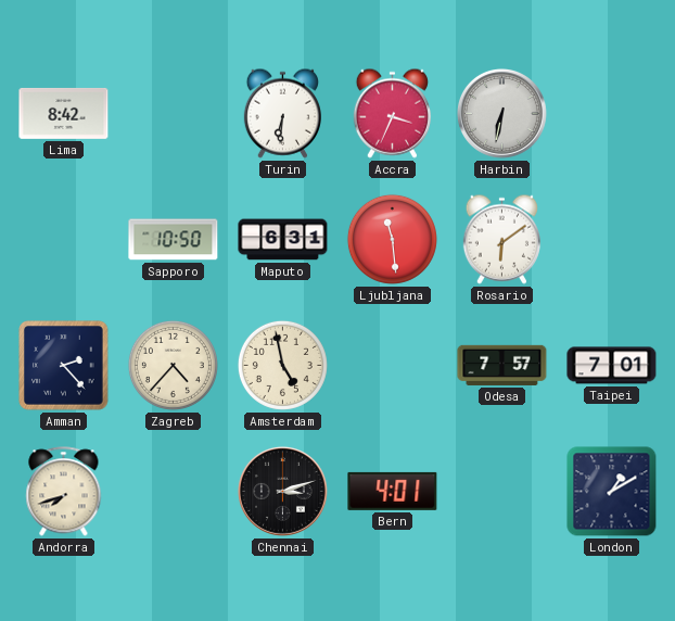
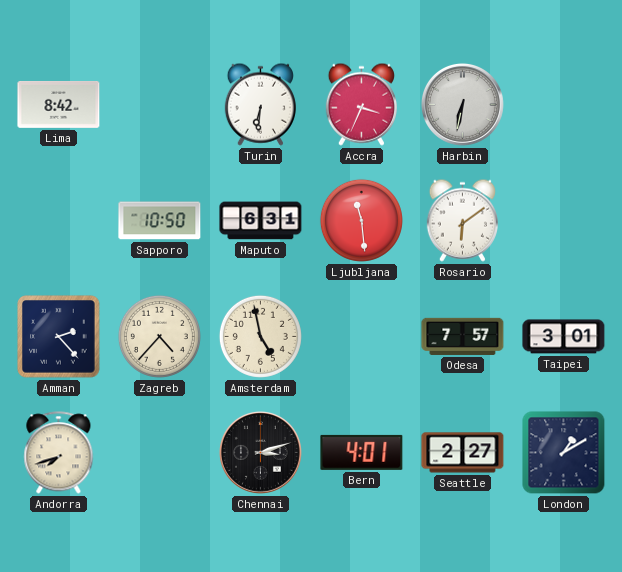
Taipei: 7:01 -> 3:01 (564, 337)
Seattle: none -> 2:27 (463, 453)
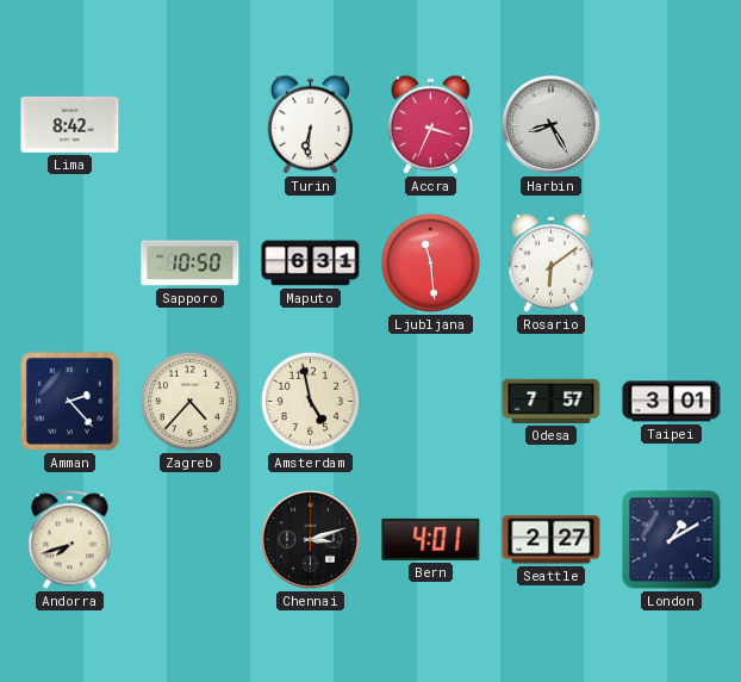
Harbin: 6:32 -> 8:25 (550, 124)
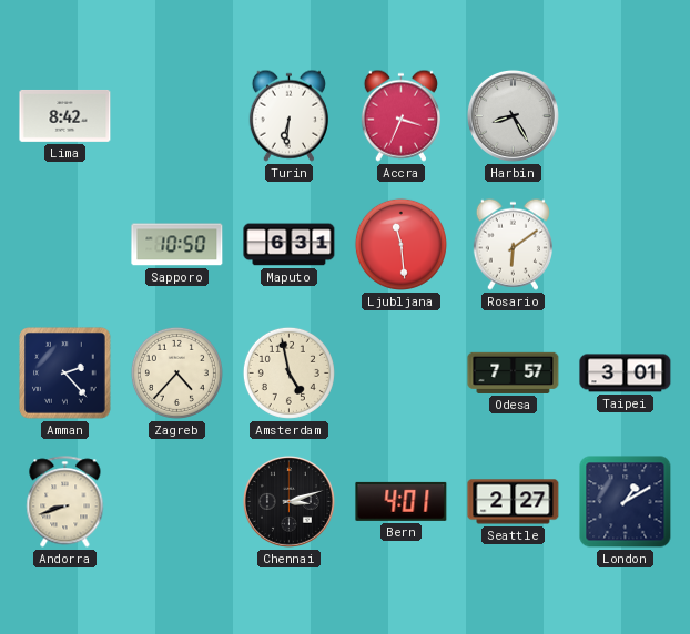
Andorra: 7:42 -> 8:42 (65, 502)
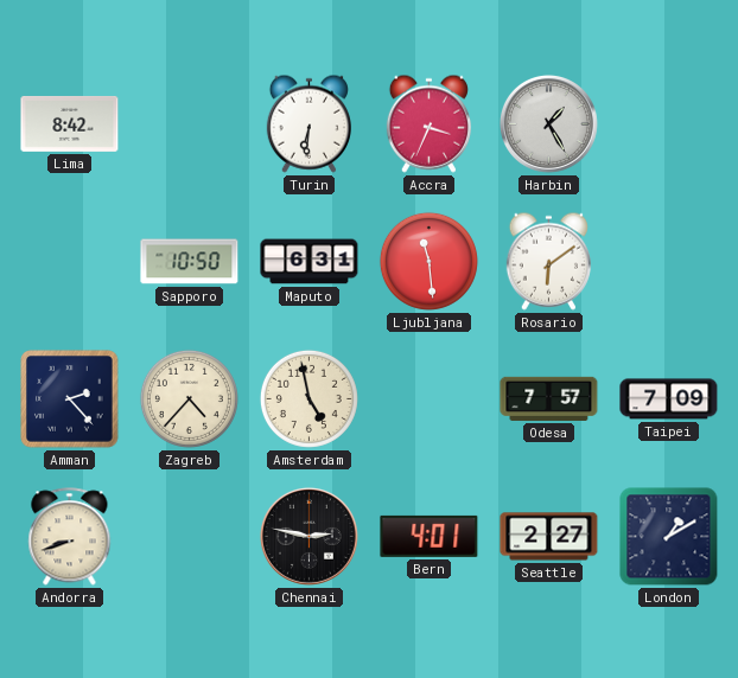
Harbin: 8:25 -> 1:25 (548, 123)
Taipei: 3:01 -> 7:09 (669, 399)
Chennai: 3:12 -> 2:47 (308, 536)
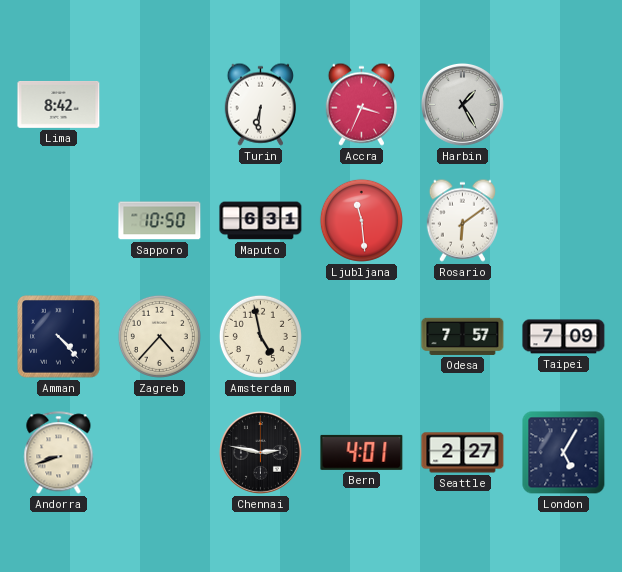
Amman: 2:23 -> 4:23 (59, 337)
London: 1:10 -> 5:05 (564, 453)
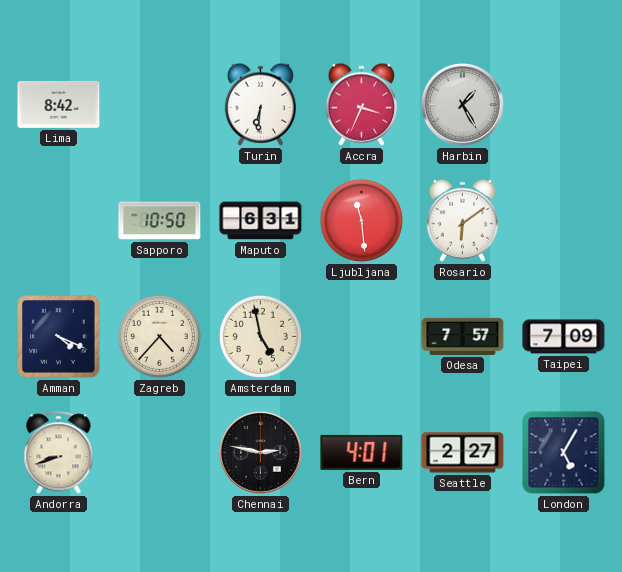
Amman: 4:23 -> 4:19 (59, 337)
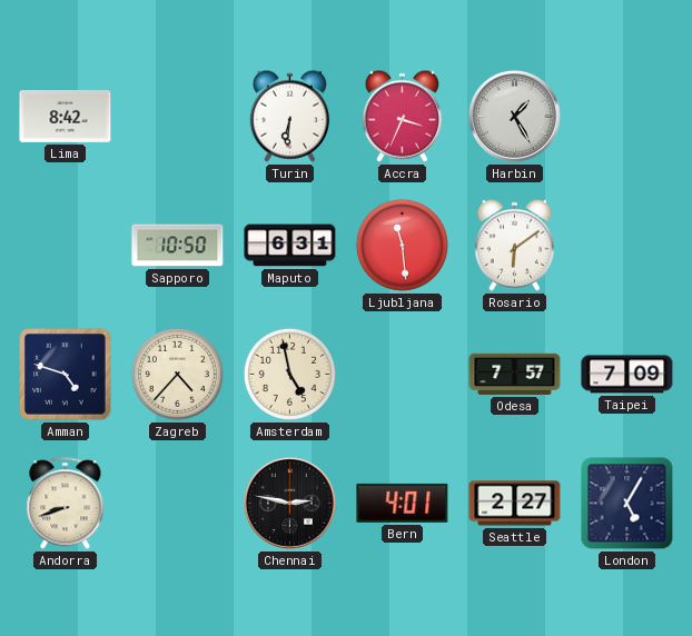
Amman: 4:19 -> 4:48 (66, 375)
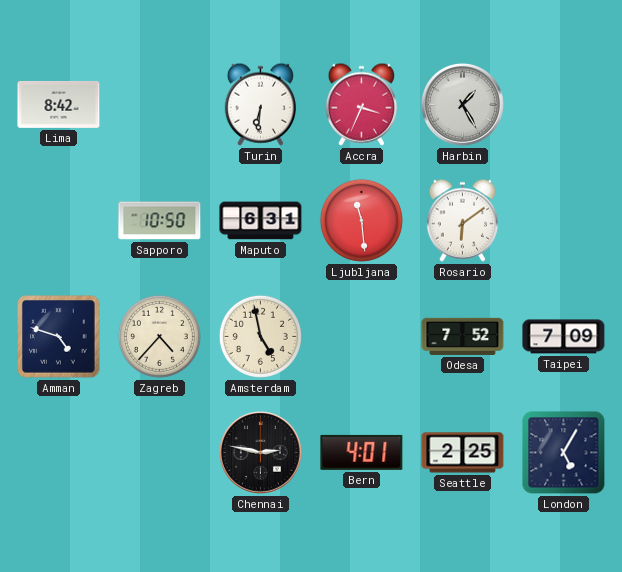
Odesa: 7:57 -> 7:52 (463, 336)
Andorra: 8:42 -> none (66, 504)
Seattle: 2:27 -> 2:25 (463, 453)
